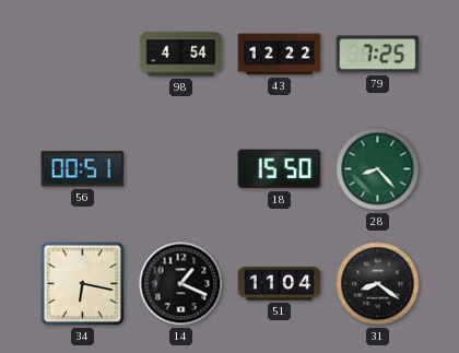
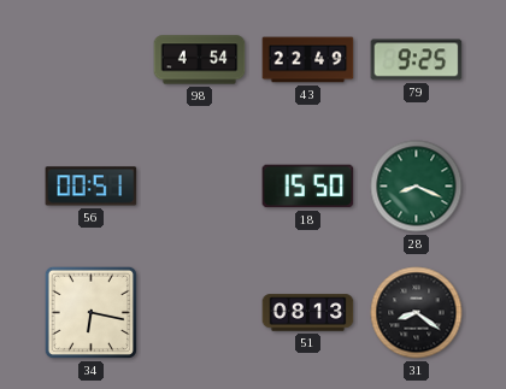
43: 12:22 -> 22:49 (308, 60)
79: 7:25 -> 9:25 (417, 60)
28: 8:23 -> 8:19 (417, 187)
14: 1:19 -> none (181, 284)
51: 11:04 -> 08:13 (308, 313)
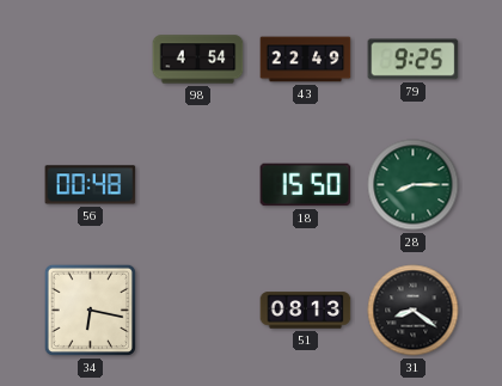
56: 00:51 -> 00:48 (91, 185)
28: 8:19 -> 8:15 (414, 185)
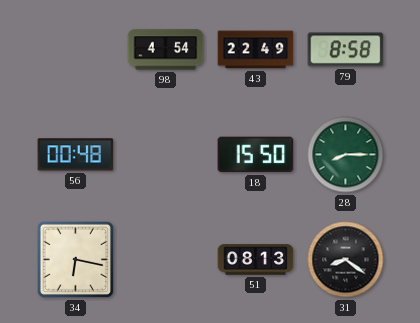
79: 9:25 -> 8:58 (346, 50)
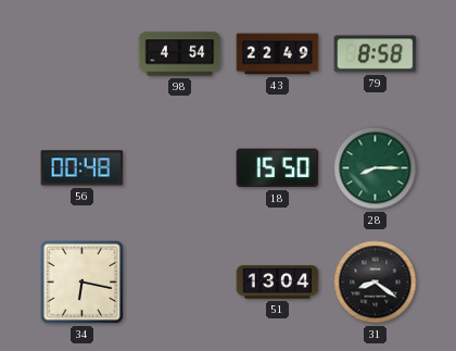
51: 08:13 -> 13:04 (278, 283)
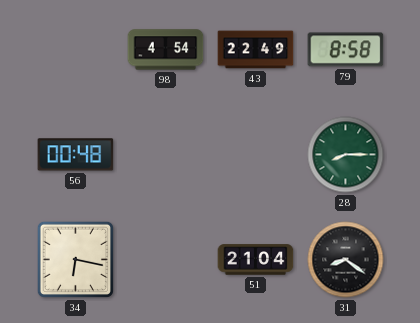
18: 15:50 -> none (278, 168)
51: 13:04 -> 21:04 (256, 260)
